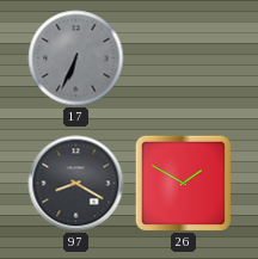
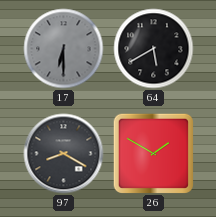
17: 6:34 -> 6:30 (64, 49)
64: none -> 5:40 (154, 49)
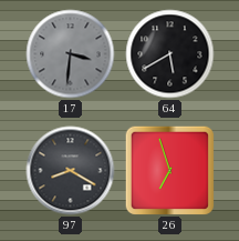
17: 6:30 -> 3:31 (71, 54)
26: 1:50 -> 6:57 (169, 170)
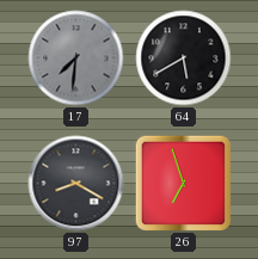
17: 3:31 -> 7:31 (76, 58)
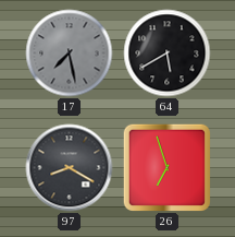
17: 7:31 -> 7:28 (70, 54)
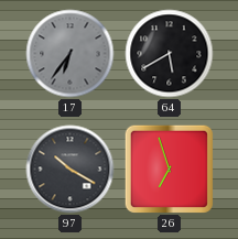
17: 7:28 -> 6:36 (71, 54)
97: 8:20 -> 10:20 (71, 170)
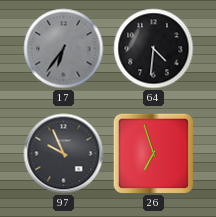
64: 5:40 -> 4:31 (154, 49)
97: 10:20 -> 9:56 (64, 154)
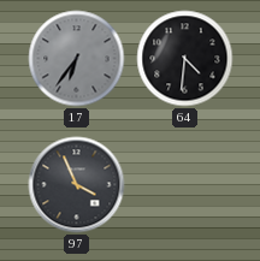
97: 9:56 -> 3:56 (77, 185)
26: 6:57 -> none (153, 153)
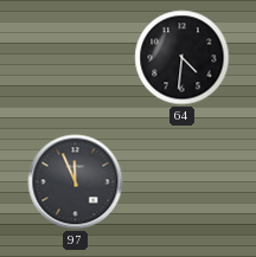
17: 6:36 -> none (77, 59)
97: 3:56 -> 11:56 (76, 182)
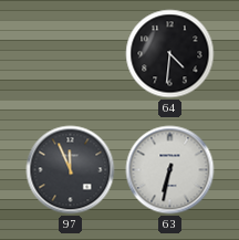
63: none -> 6:32 (170, 170)
